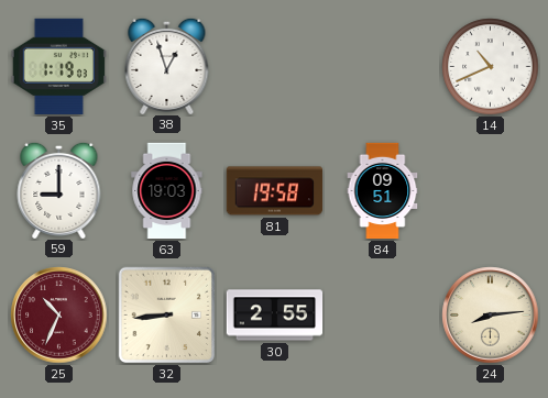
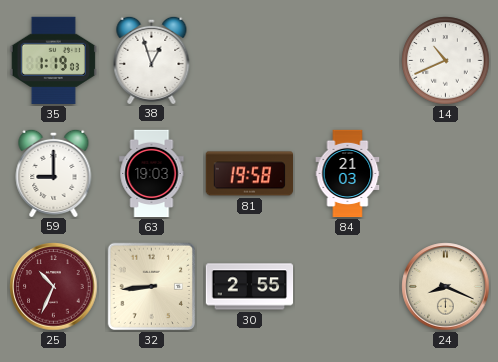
84: 09:51 -> 21:03 (348, 174)
24: 8:14 -> 8:19 (446, 287)
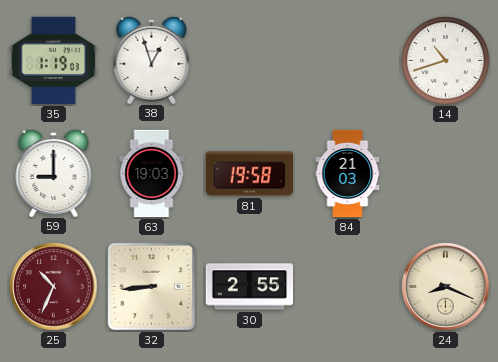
14: 10:41 -> 10:42 (446, 61)
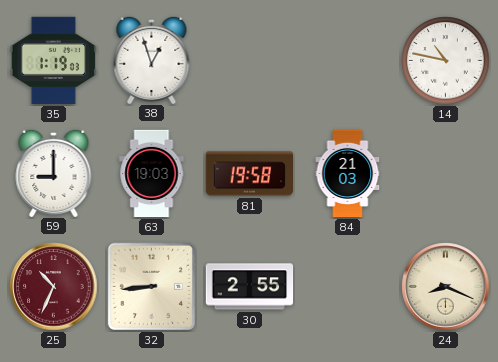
14: 10:42 -> 10:47 (446, 61)
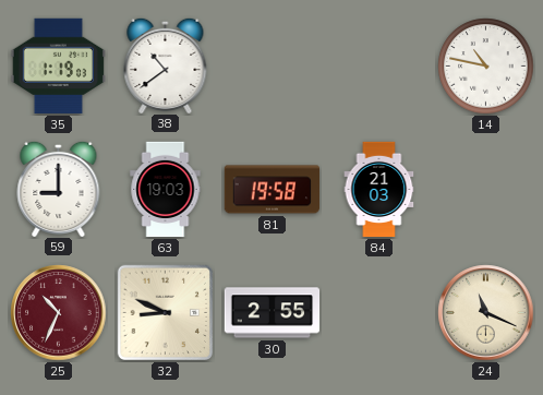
38: 12:57 -> 10:39 (166, 64)
32: 8:44 -> 8:49 (166, 313)
24: 8:19 -> 11:19 (486, 313)
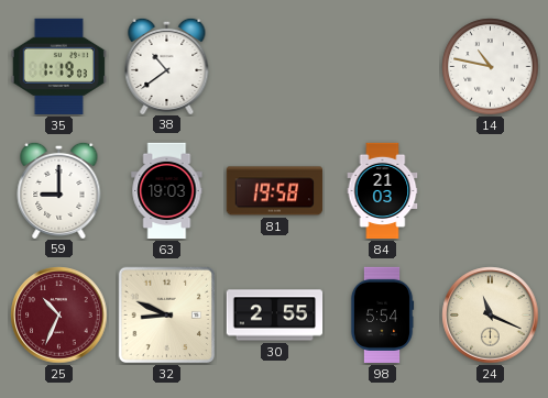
98: none -> 5:54 (382, 316)
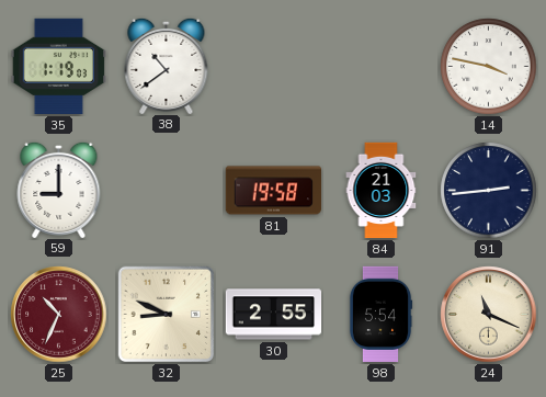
14: 10:47 -> 3:47 (489, 67)
63: 19:03 -> none (167, 191)
91: none -> 2:44 (489, 191)
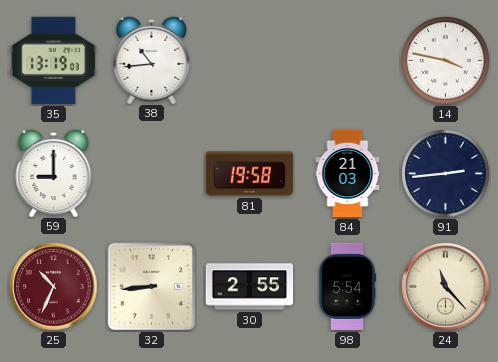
35: 1:19 -> 13:19 (53, 60)
38: 10:39 -> 10:44 (152, 59)
32: 8:49 -> 8:44 (152, 287)
24: 11:19 -> 11:23 (446, 287)
